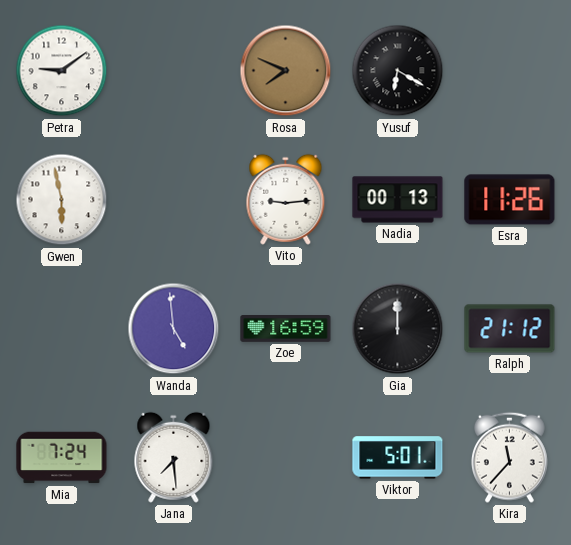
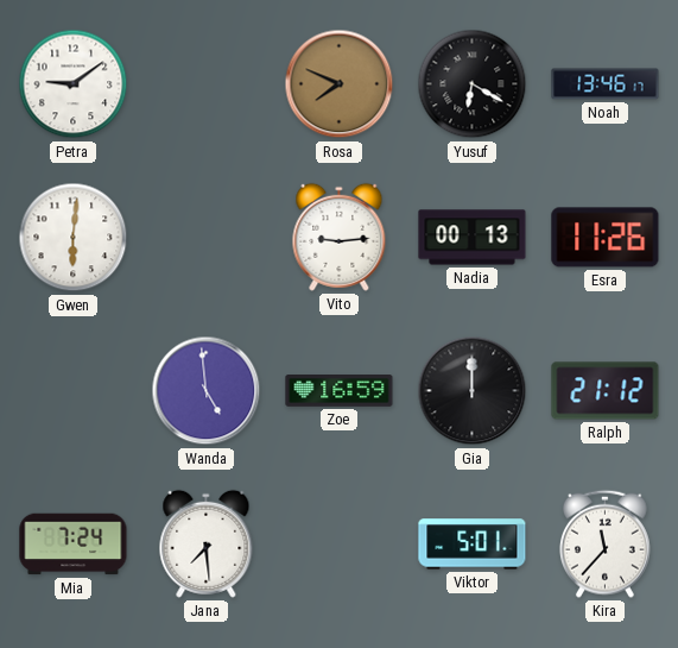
Noah: none -> 13:46 (606, 84)
Gwen: 5:58 -> 6:01 (74, 238)
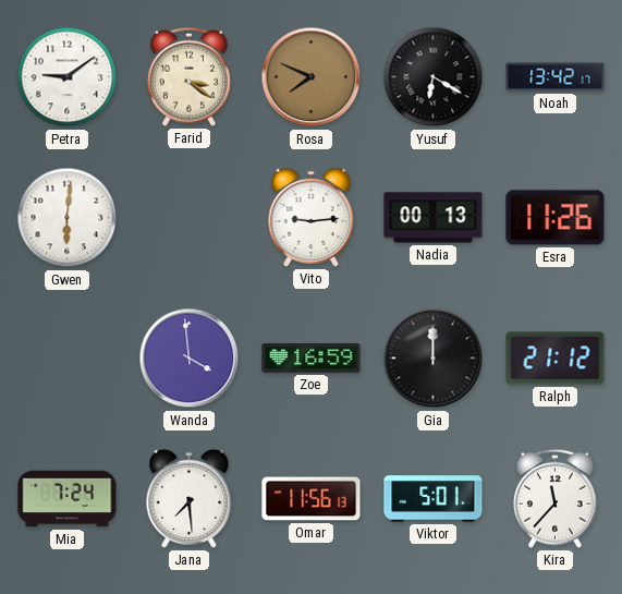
Farid: none -> 3:21 (188, 76)
Noah: 13:46 -> 13:42 (556, 77)
Wanda: 4:59 -> 3:59 (190, 359)
Omar: none -> 11:56 (312, 499)
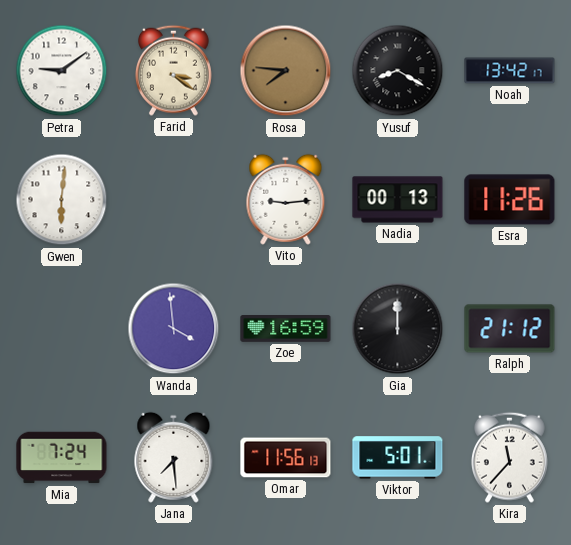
Rosa: 7:49 -> 7:46 (286, 71)
Yusuf: 6:20 -> 8:20 (398, 71)
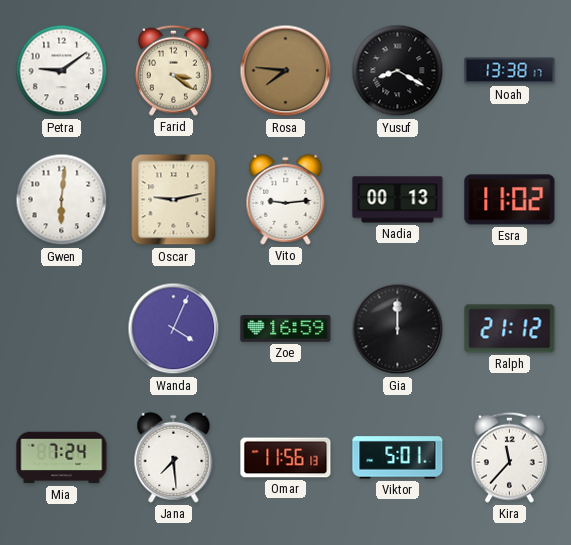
Noah: 13:42 -> 13:38 (510, 71)
Oscar: none -> 9:13 (174, 200)
Esra: 11:26 -> 11:02 (510, 200)
Wanda: 3:59 -> 4:04 (174, 329)
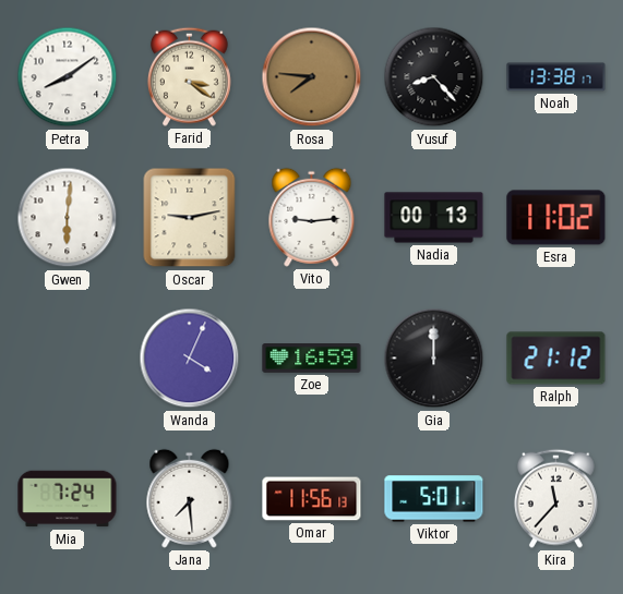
Petra: 9:09 -> 8:09 (68, 77)
Yusuf: 8:20 -> 8:23 (434, 77)
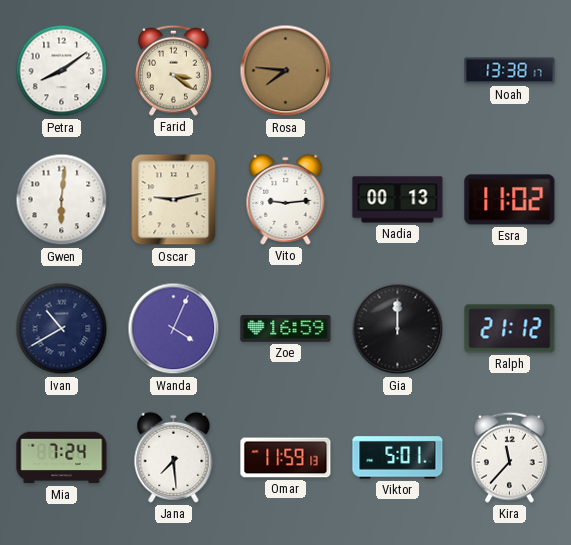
Yusuf: 8:23 -> none (434, 77)
Ivan: none -> 10:40 (62, 329)
Omar: 11:56 -> 11:59 (286, 458)
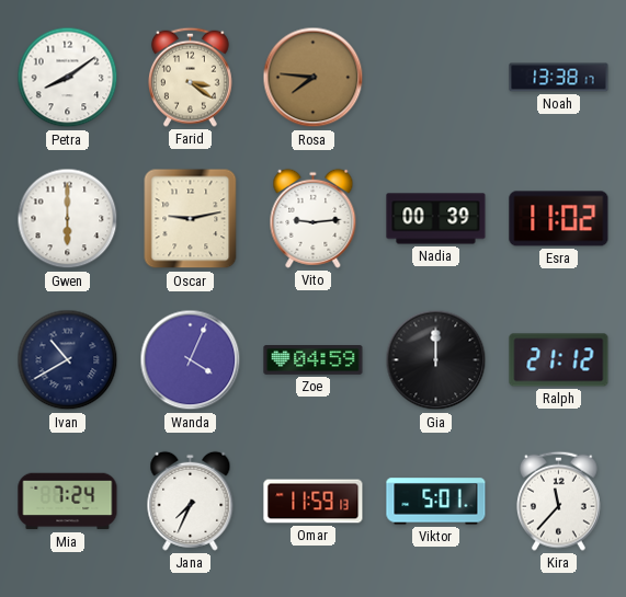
Gwen: 6:01 -> 6:00 (68, 219)
Nadia: 00:13 -> 00:39 (436, 219)
Zoe: 16:59 -> 04:59 (314, 360)
Jana: 7:29 -> 7:34 (191, 501)
